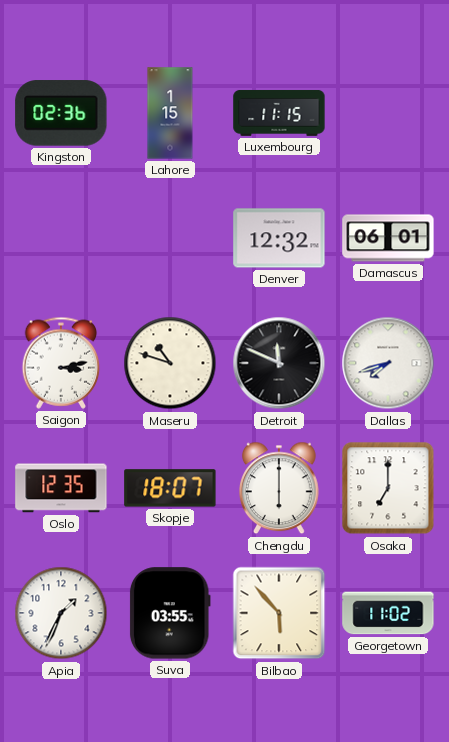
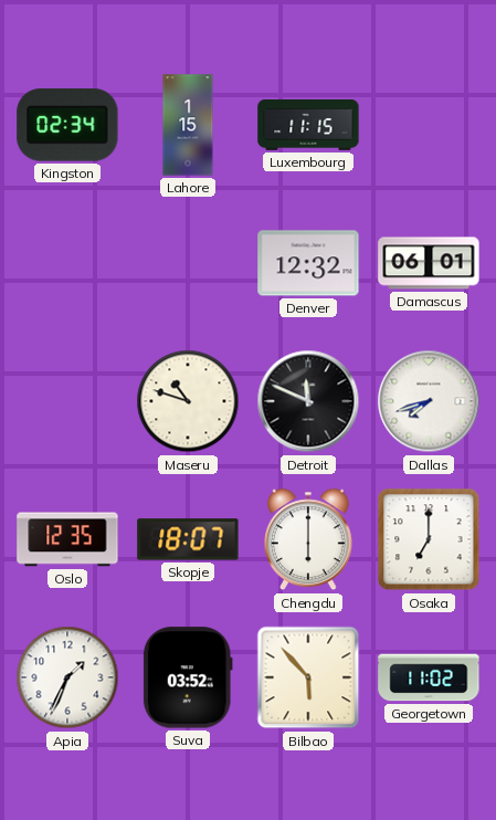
Kingston: 02:36 -> 02:34 (67, 125)
Saigon: 3:13 -> none (61, 363)
Suva: 03:55 -> 03:52 (188, 677)
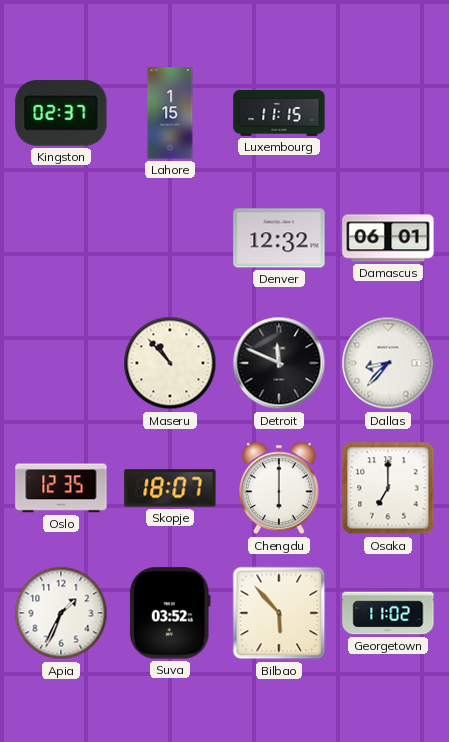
Kingston: 02:34 -> 02:37 (61, 113)
Maseru: 10:48 -> 10:53 (170, 363)
Dallas: 7:42 -> 8:37 (388, 363)
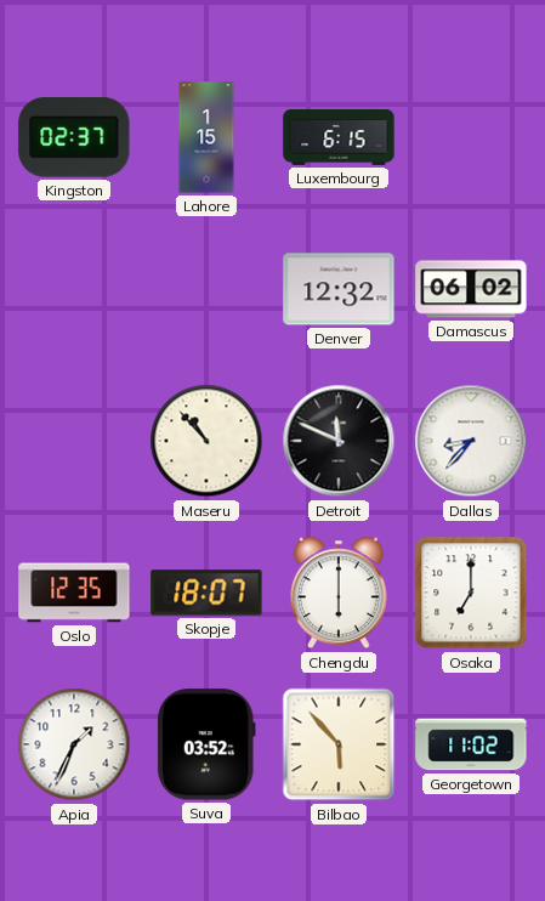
Luxembourg: 11:15 -> 6:15 (339, 137)
Damascus: 06:01 -> 06:02 (471, 289)
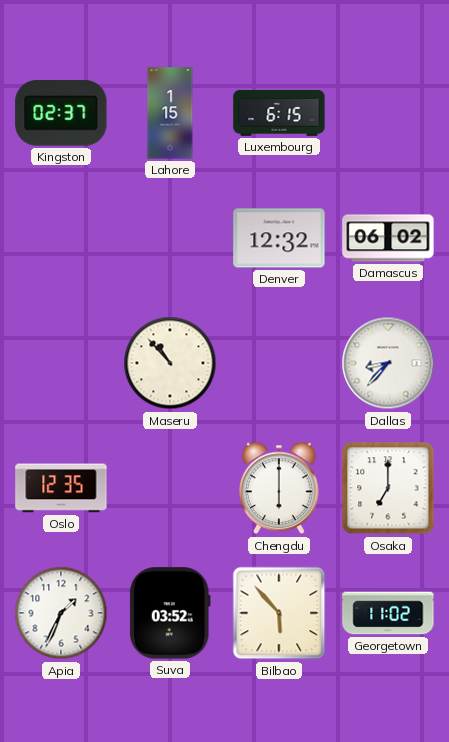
Detroit: 11:49 -> none (339, 441)
Skopje: 18:07 -> none (206, 593)
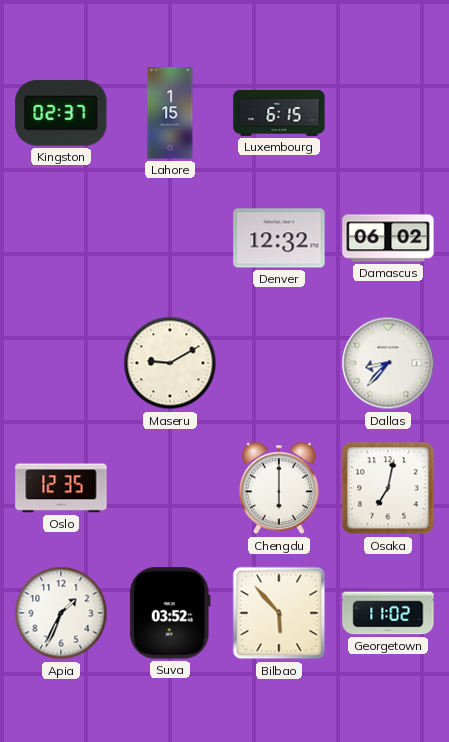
Maseru: 10:53 -> 9:10 (170, 363)
Osaka: 7:00 -> 7:02 (388, 488)
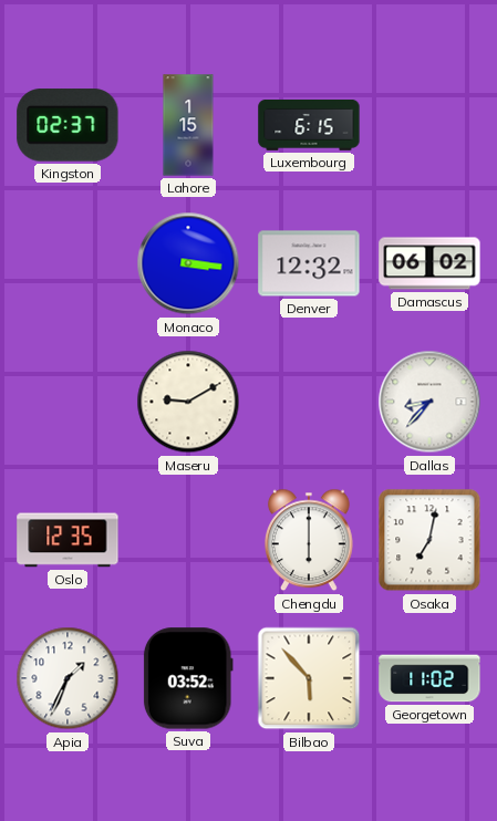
Monaco: none -> 3:16 (188, 263)
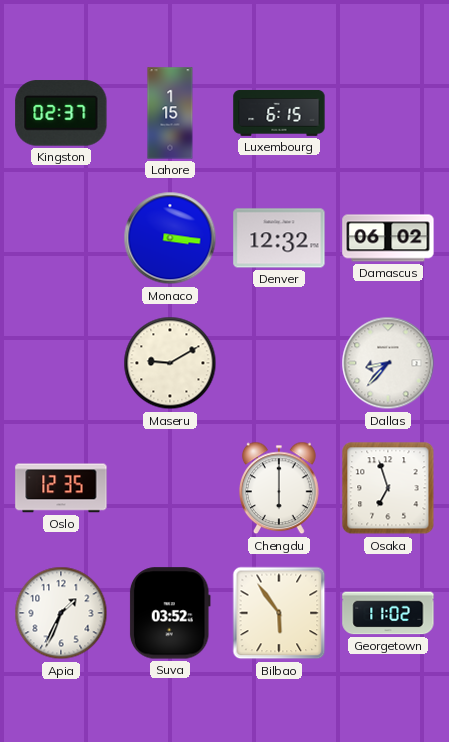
Osaka: 7:02 -> 6:57 (388, 488)
Bilbao: 5:53 -> 5:54 (279, 613)
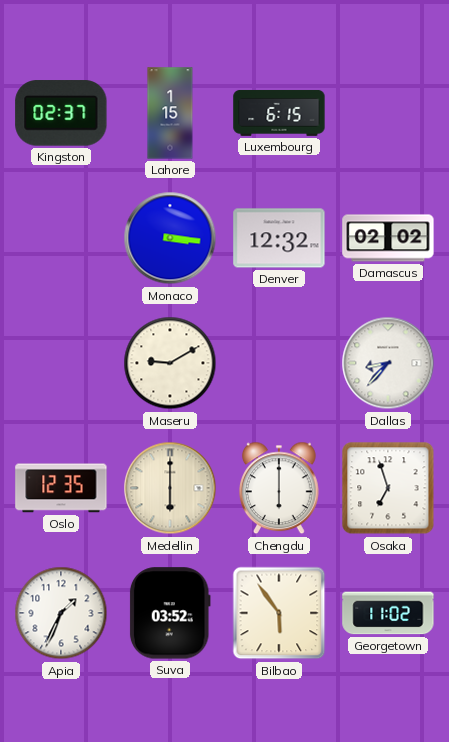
Damascus: 06:02 -> 02:02 (388, 238)
Medellin: none -> 6:00 (170, 488)
